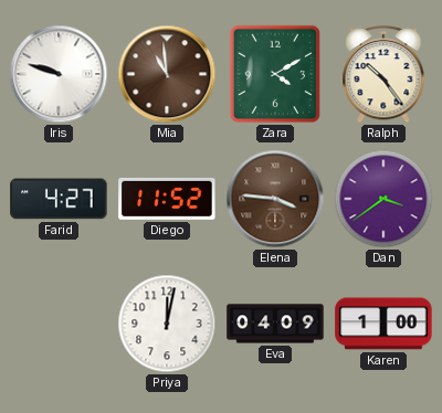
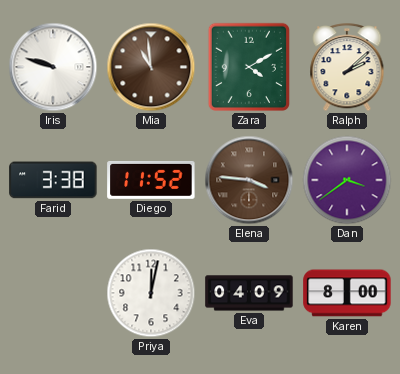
Ralph: 10:24 -> 2:08 (347, 68)
Farid: 4:27 -> 3:38 (53, 180)
Karen: 1:00 -> 8:00 (347, 293)
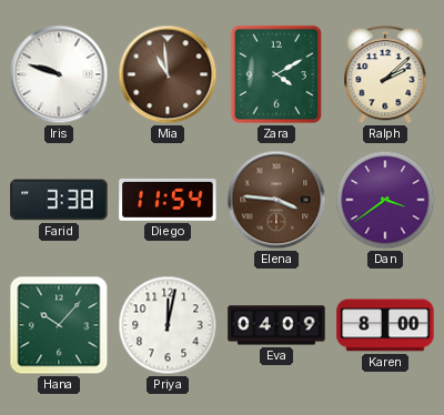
Diego: 11:52 -> 11:54 (168, 200)
Hana: none -> 10:07 (59, 325)
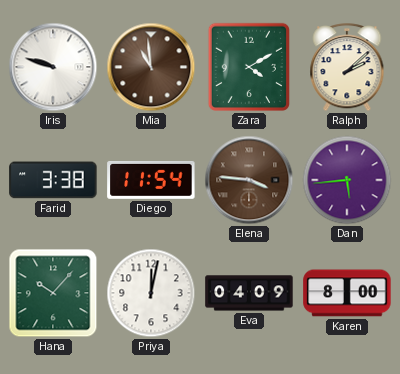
Dan: 3:39 -> 5:44 (347, 180)
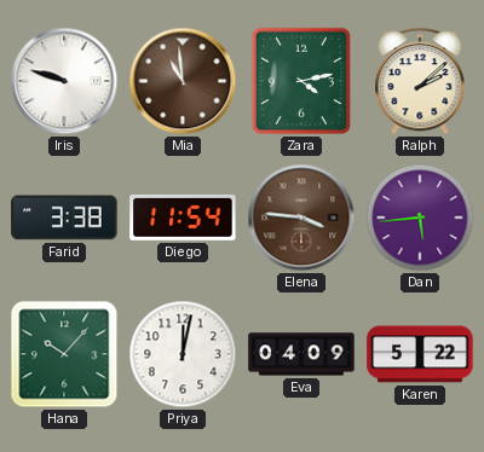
Zara: 4:10 -> 4:13 (301, 81)
Karen: 8:00 -> 5:22 (420, 354)
